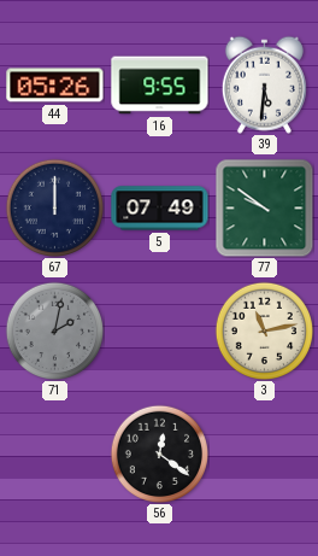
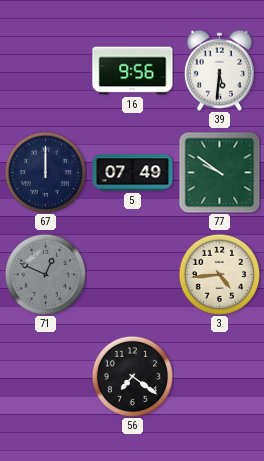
44: 05:26 -> none (55, 86)
16: 9:55 -> 9:56 (133, 71)
71: 2:02 -> 12:49 (45, 274)
3: 11:13 -> 4:44 (219, 274)
56: 12:21 -> 7:21 (132, 376)
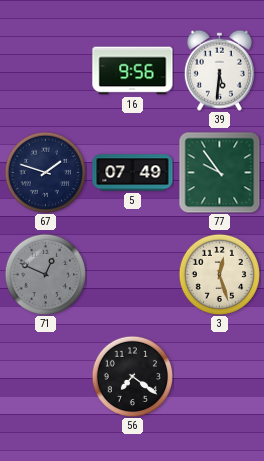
67: 12:00 -> 1:48 (45, 172)
77: 9:51 -> 9:54 (219, 172)
3: 4:44 -> 12:27 (219, 274)
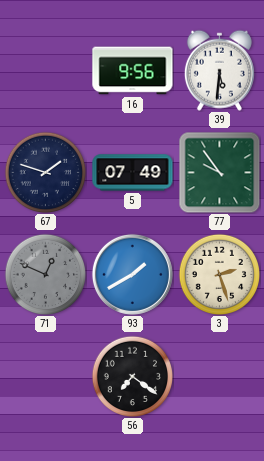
93: none -> 1:40 (132, 274)
3: 12:27 -> 2:27 (219, 274)
